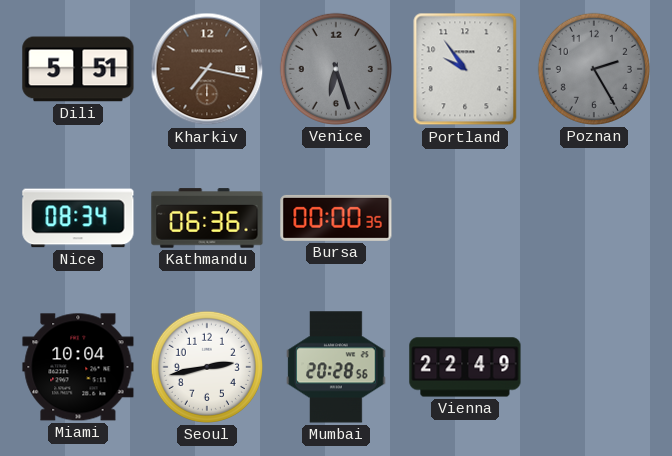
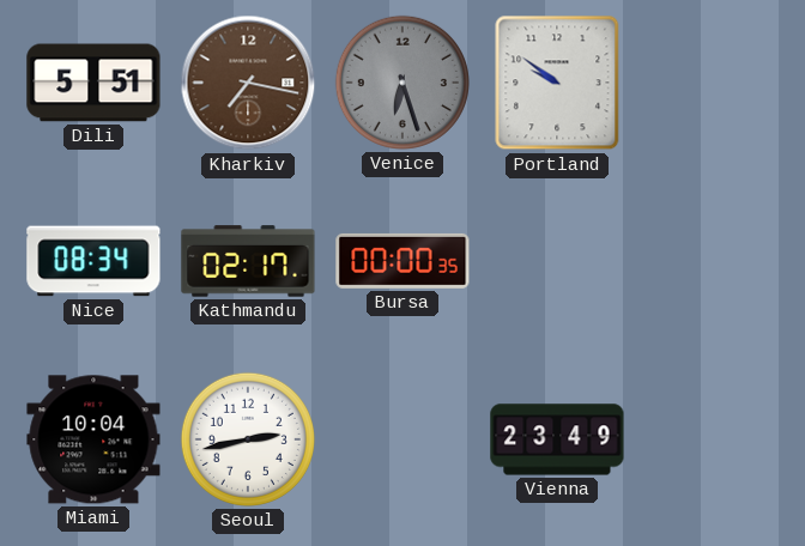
Portland: 9:54 -> 9:51 (557, 83)
Poznan: 2:25 -> none (594, 69)
Kathmandu: 06:36 -> 02:17 (248, 261)
Mumbai: 20:28 -> none (336, 367)
Vienna: 22:49 -> 23:49 (557, 439)
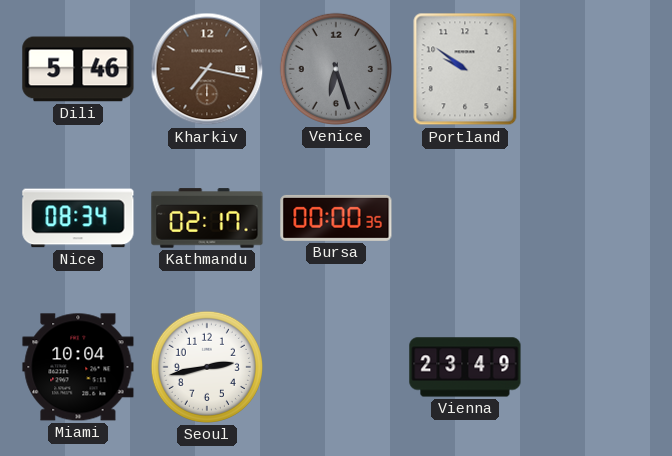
Dili: 5:51 -> 5:46 (78, 69)
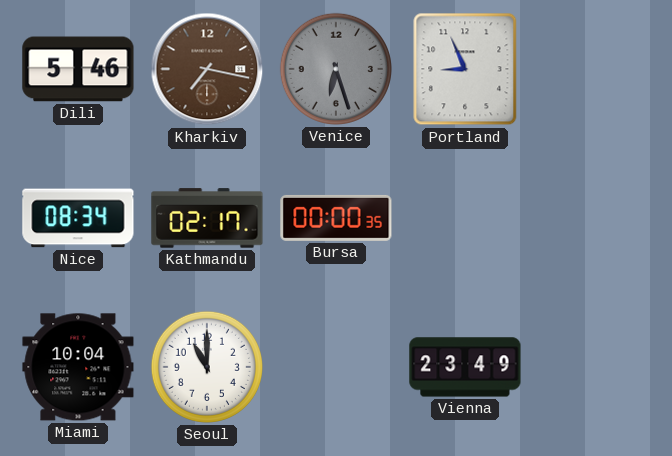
Portland: 9:51 -> 8:56 (465, 69)
Seoul: 2:43 -> 11:00 (207, 367)
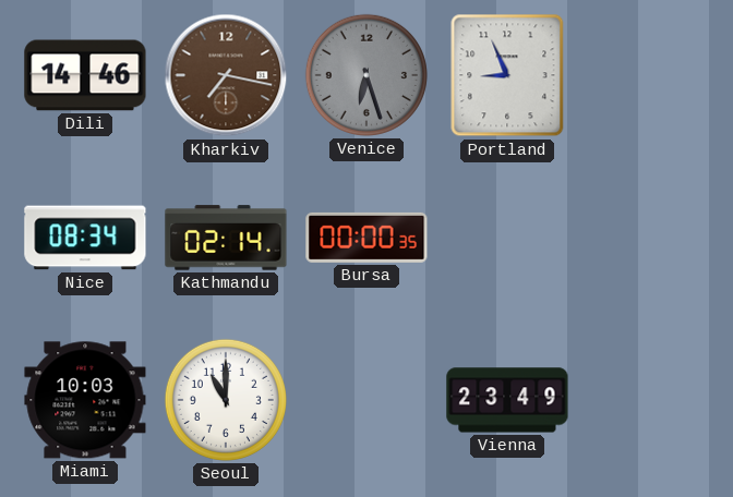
Dili: 5:46 -> 14:46 (85, 75)
Kathmandu: 02:17 -> 02:14 (226, 238)
Miami: 10:04 -> 10:03 (85, 400)
